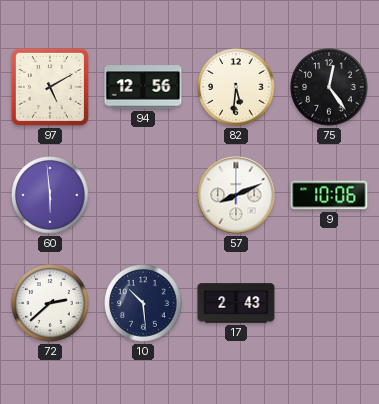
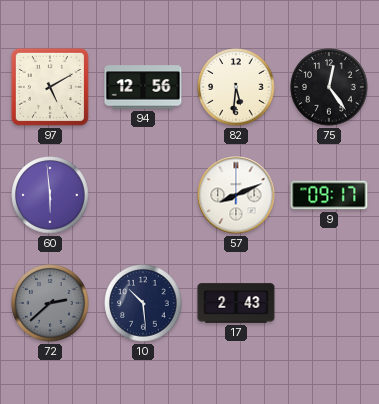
9: 10:06 -> 09:17 (329, 195)
72 dial: white -> grey (50, 303)
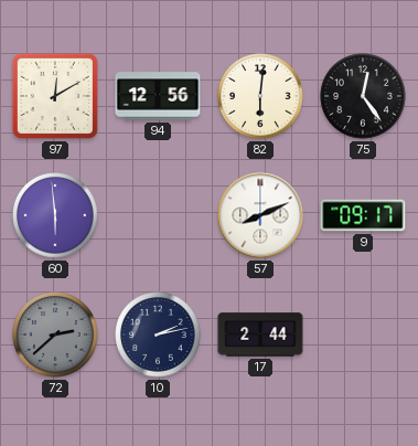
97: 5:10 -> 12:10 (55, 96)
82: 5:31 -> 6:01 (260, 96)
10: 10:29 -> 2:13 (158, 334)
17: 2:43 -> 2:44 (260, 334)
